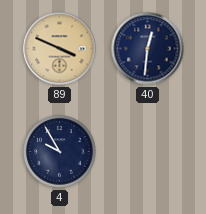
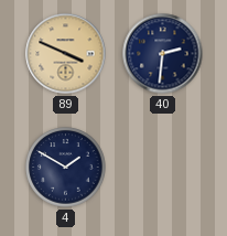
40: 12:31 -> 2:31 (163, 54)
4: 9:55 -> 1:50 (66, 168)
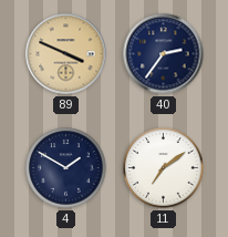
40: 2:31 -> 2:36 (164, 54)
11: none -> 7:09 (164, 168)
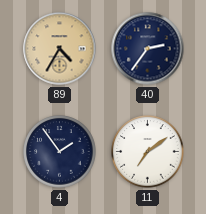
89: 3:49 -> 4:35 (60, 49)
4: 1:50 -> 1:54 (60, 152)
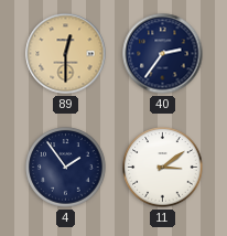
89: 4:35 -> 12:30 (66, 54)
11: 7:09 -> 3:09 (163, 168)
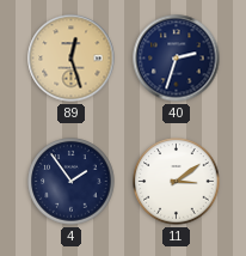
89: 12:30 -> 12:27 (72, 59)
40: 2:36 -> 2:33 (177, 59)
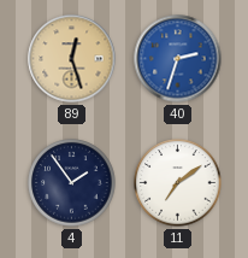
40 dial: navy -> blue (178, 59)
11: 3:09 -> 7:09 (178, 183)
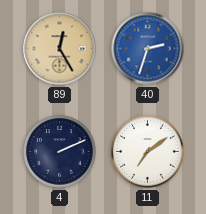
89: 12:27 -> 12:25 (60, 49)
4: 1:54 -> 2:11 (60, 152)
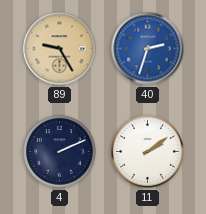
89: 12:25 -> 9:25 (60, 49)
11: 7:09 -> 2:09 (148, 152)
